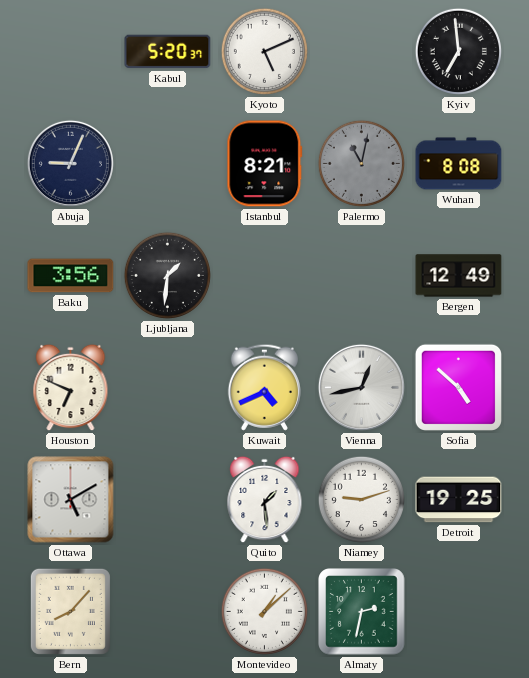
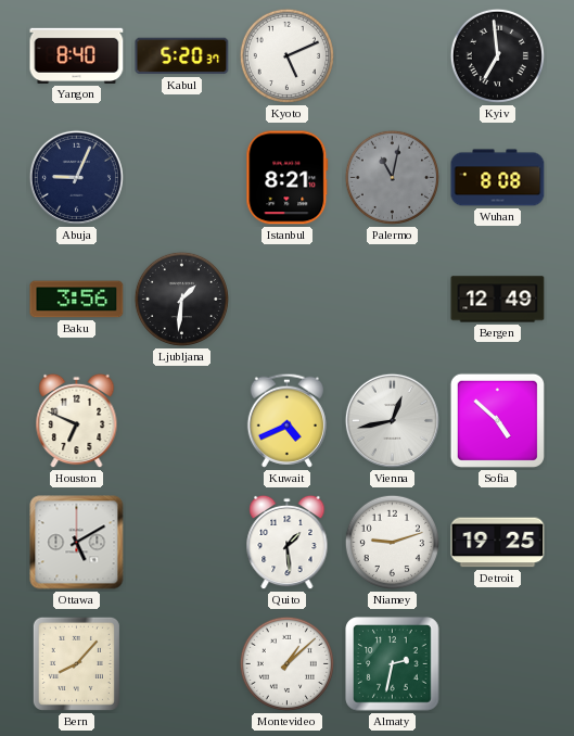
Yangon: none -> 8:40 (77, 55)
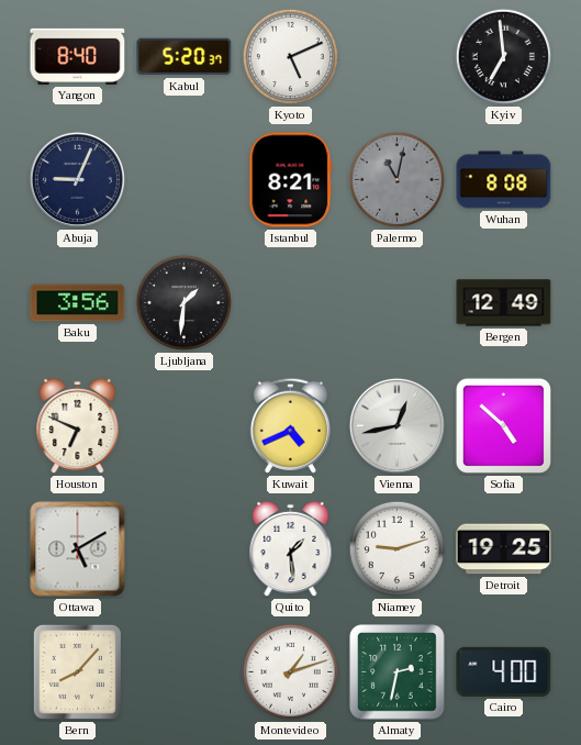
Montevideo: 1:08 -> 1:12 (290, 671)
Cairo: none -> 4:00 (504, 671)
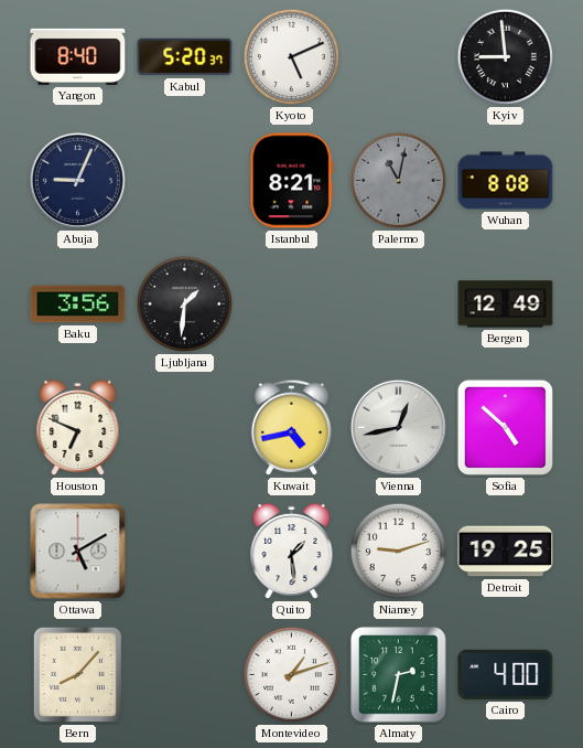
Kyiv: 6:59 -> 8:59 (505, 56)
Kuwait: 4:41 -> 4:43 (291, 427)
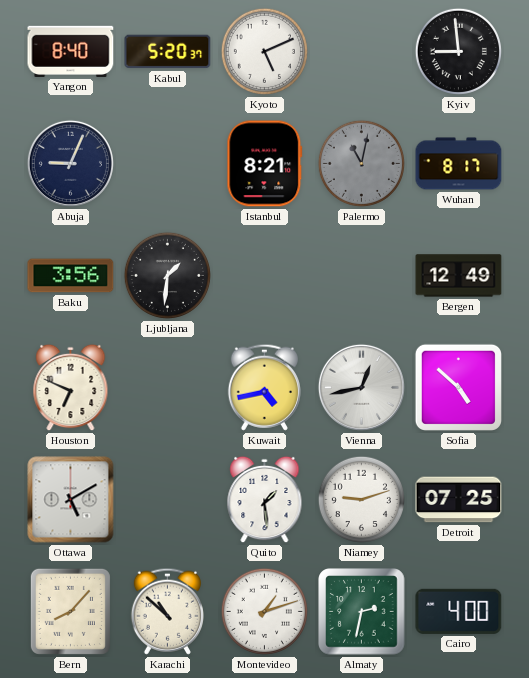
Wuhan: 8:08 -> 8:17 (459, 164)
Detroit: 19:25 -> 07:25 (459, 500)
Karachi: none -> 10:52 (167, 611)
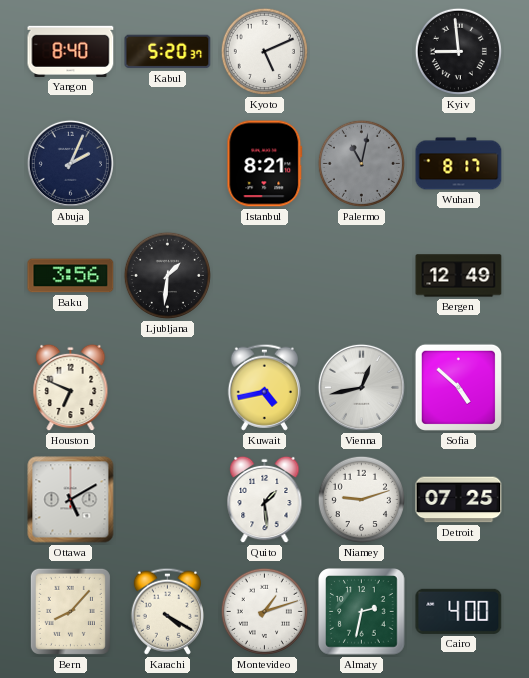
Abuja: 9:04 -> 2:04 (70, 163)
Karachi: 10:52 -> 4:20 (167, 611)
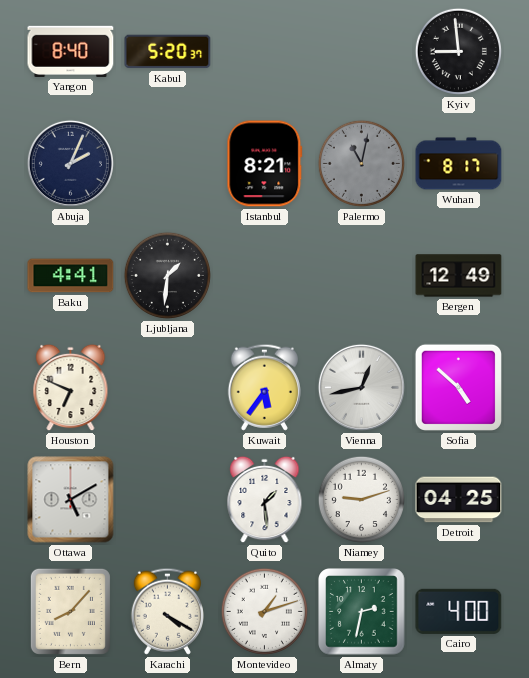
Kyoto: 5:11 -> none (264, 51)
Baku: 3:56 -> 4:41 (71, 276)
Kuwait: 4:43 -> 5:36 (264, 387)
Detroit: 07:25 -> 04:25 (459, 500)
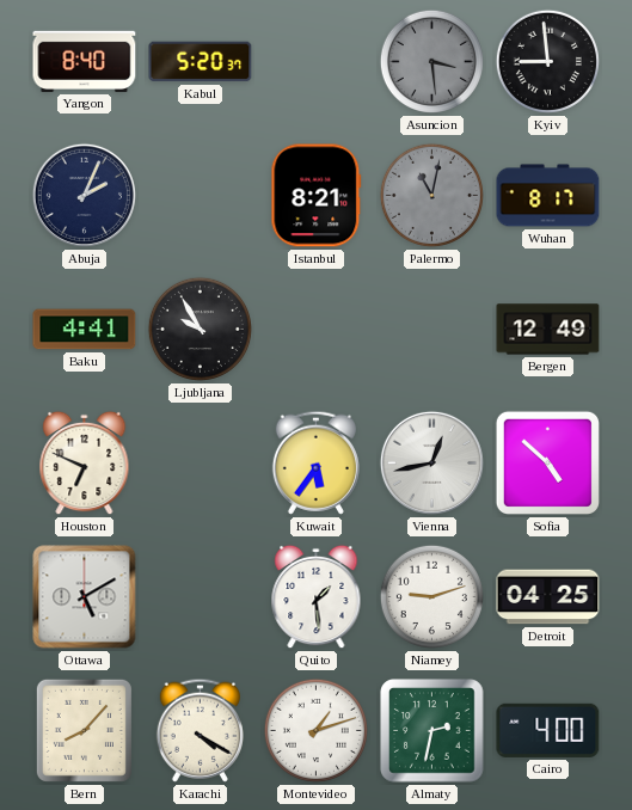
Asuncion: none -> 3:29 (431, 61)
Ljubljana: 1:31 -> 9:55 (200, 329)
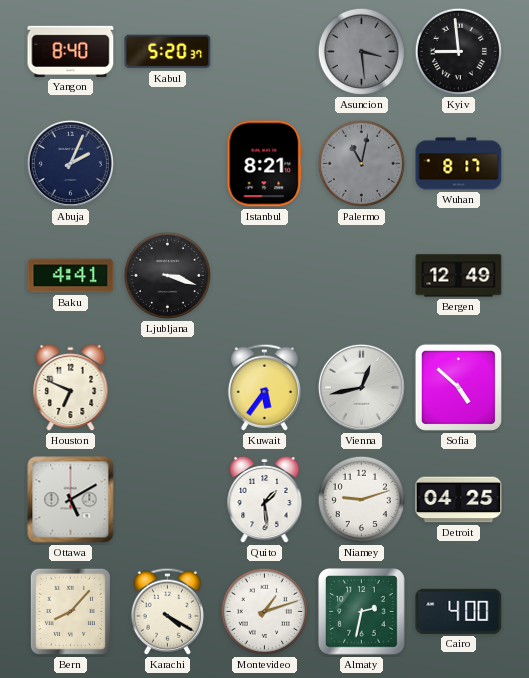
Ljubljana: 9:55 -> 3:18 (167, 275)
